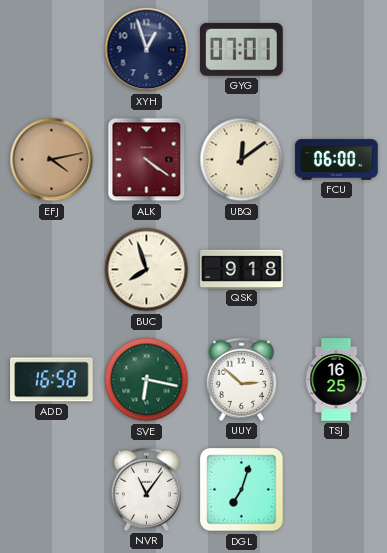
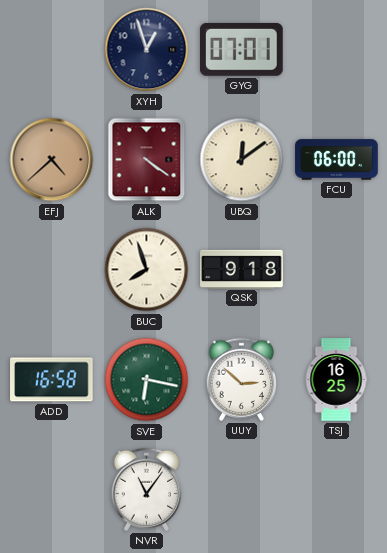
EFJ: 4:13 -> 4:38 (52, 160)
DGL: 7:03 -> none (242, 490)
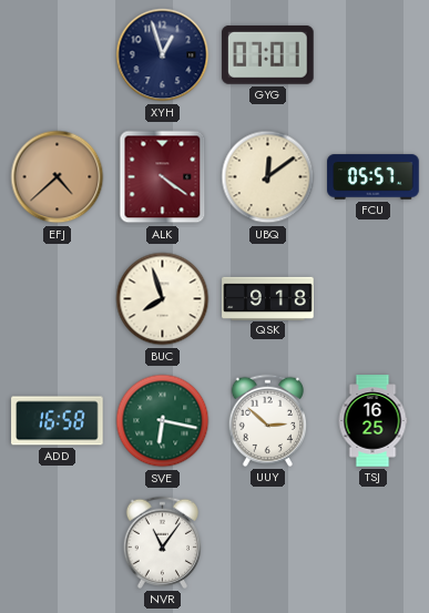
FCU: 06:00 -> 05:57 (374, 177)
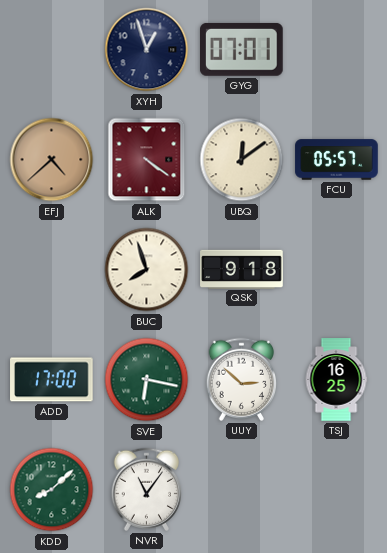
ADD: 16:58 -> 17:00 (52, 380)
KDD: none -> 8:08 (52, 490)
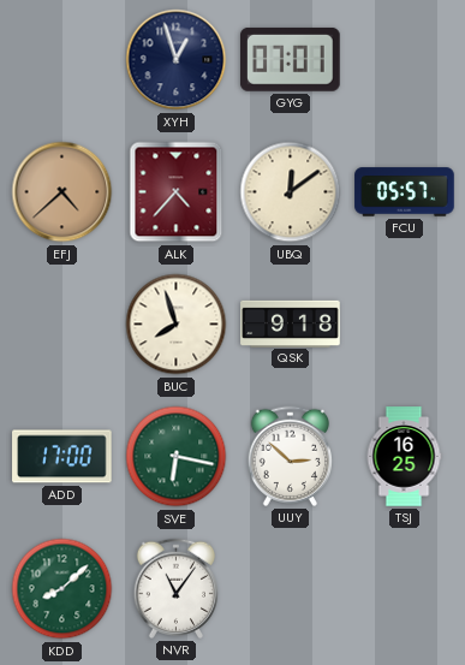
ALK: 4:21 -> 4:37 (177, 192)
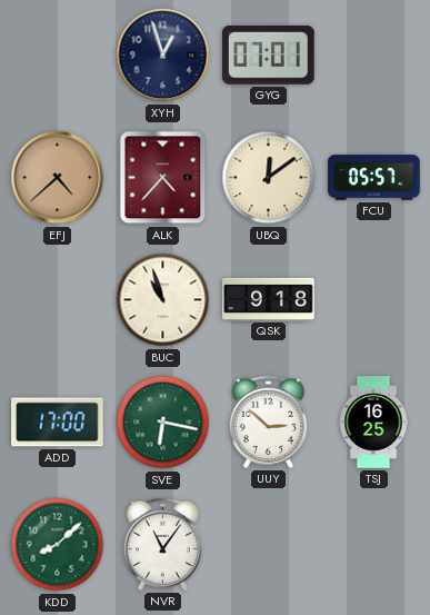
BUC: 7:57 -> 10:57 (163, 300)
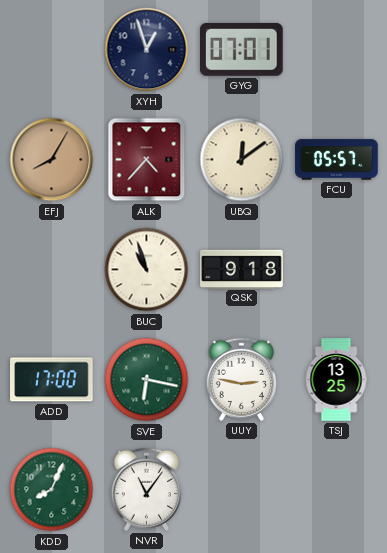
EFJ: 4:38 -> 8:05 (52, 160)
UUY: 2:52 -> 2:47 (241, 379)
TSJ: 16:25 -> 13:25 (336, 380)
KDD: 8:08 -> 8:04 (52, 490)
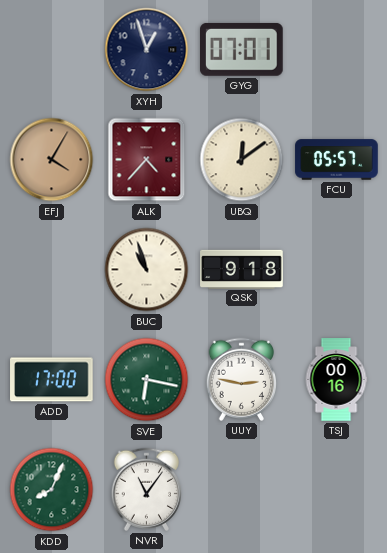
EFJ: 8:05 -> 4:05 (52, 160)
TSJ: 13:25 -> 00:16 (336, 380)
